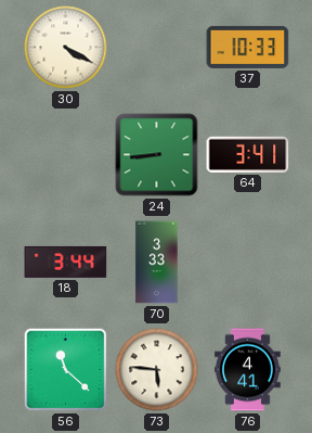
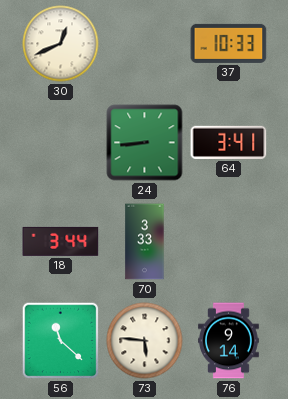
30: 4:20 -> 12:41 (61, 44)
76: 4:41 -> 9:14 (229, 341)
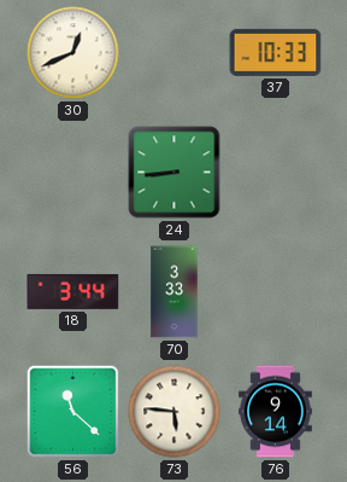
64: 3:41 -> none (229, 142)
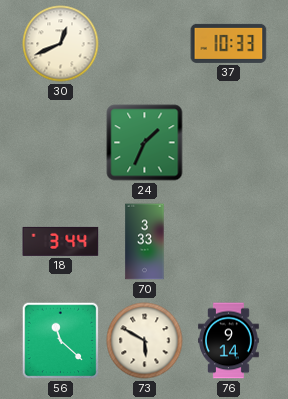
24: 8:44 -> 1:34 (145, 143)
73: 5:46 -> 5:50 (145, 341)
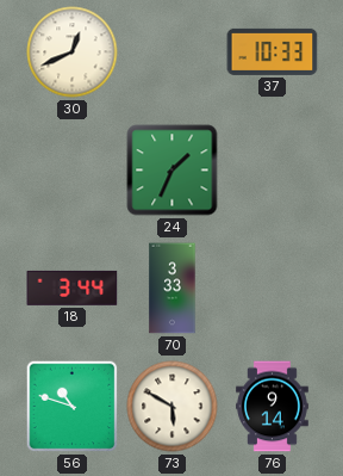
56: 11:22 -> 10:48 (73, 407)
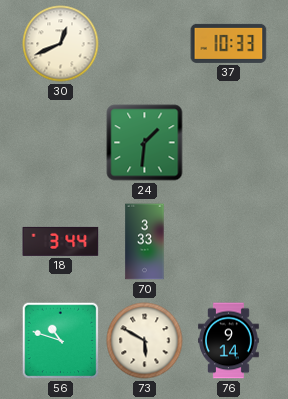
24: 1:34 -> 1:31 (145, 143)
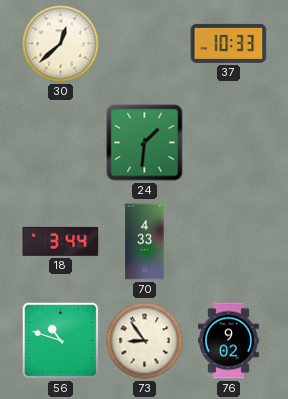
30: 12:41 -> 12:38 (61, 44)
70: 3:33 -> 4:33 (145, 242)
73: 5:50 -> 8:54 (145, 341)
76: 9:14 -> 9:02 (229, 341)
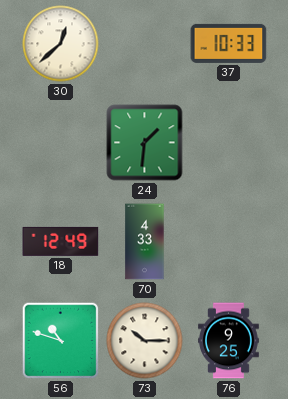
18: 3:44 -> 12:49 (61, 241)
73: 8:54 -> 10:15 (145, 341)
76: 9:02 -> 9:25 (229, 341)
